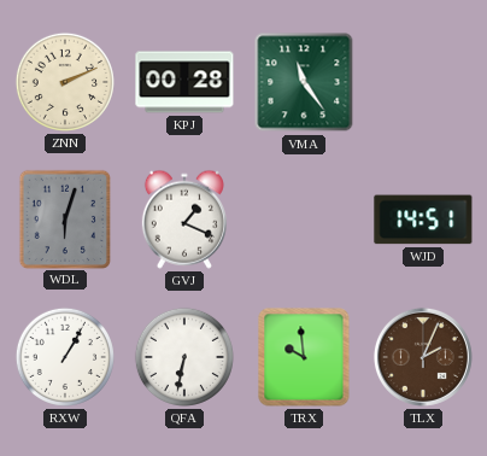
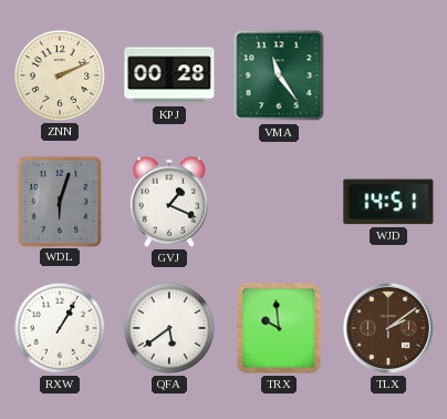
QFA: 6:32 -> 5:39 (169, 328)
TLX: 2:04 -> 2:09 (388, 328)
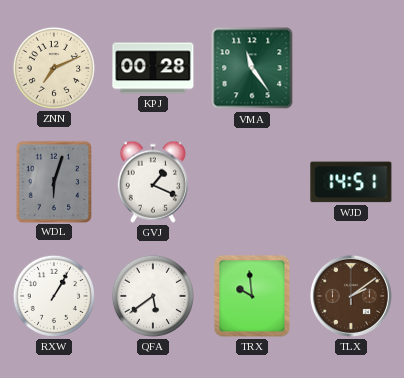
ZNN: 2:11 -> 7:11 (54, 68)
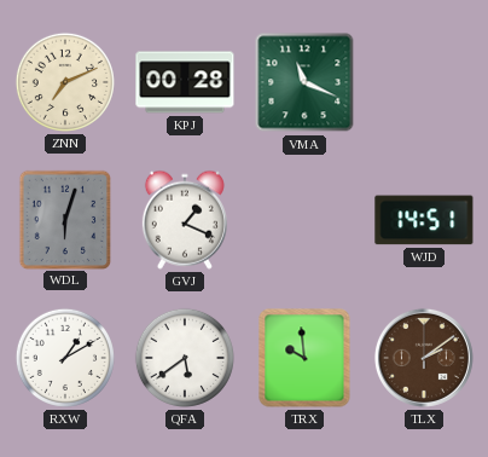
VMA: 11:24 -> 11:19 (304, 82)
RXW: 1:05 -> 1:10 (65, 358)
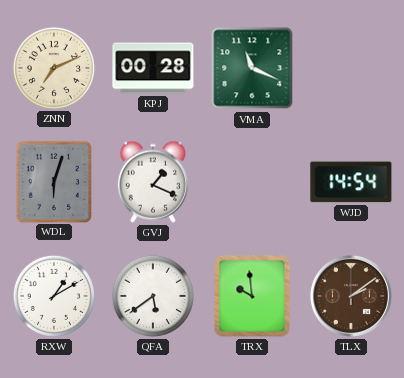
WJD: 14:51 -> 14:54 (351, 182)
